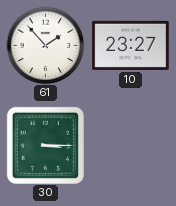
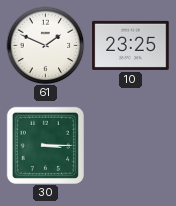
61: 1:53 -> 1:49 (45, 45)
10: 23:27 -> 23:25 (131, 45)
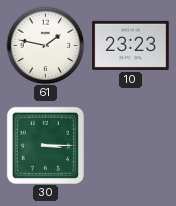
61: 1:49 -> 1:47 (45, 45)
10: 23:25 -> 23:23 (131, 45)
